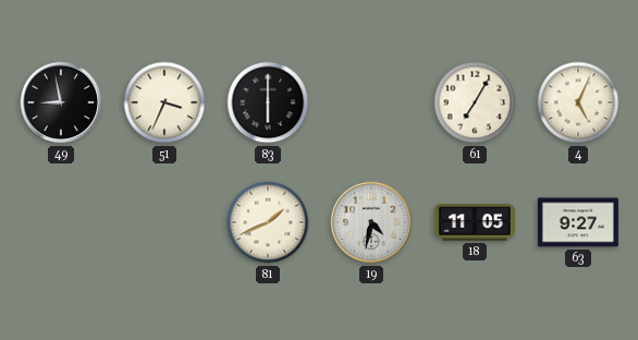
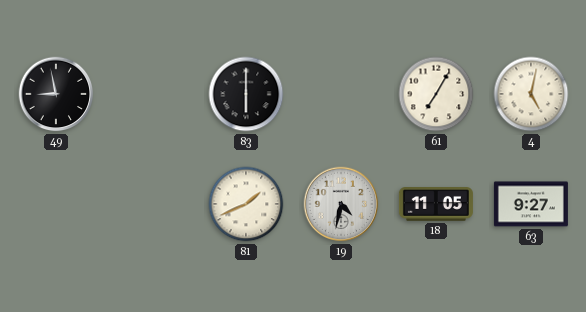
51: 3:34 -> none (164, 102)
4: 5:04 -> 5:02 (531, 94)
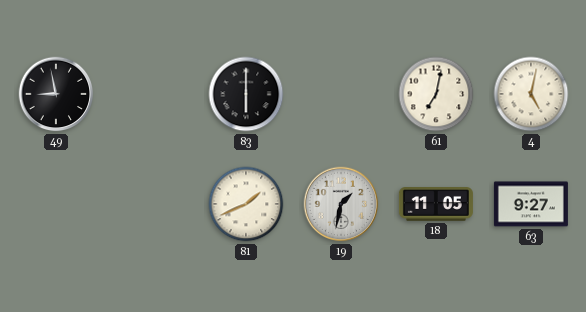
61: 7:05 -> 7:02 (436, 94)
19: 4:32 -> 1:32 (341, 204)
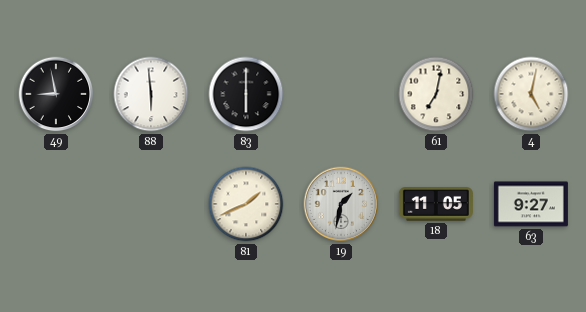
88: none -> 5:59 (151, 94)
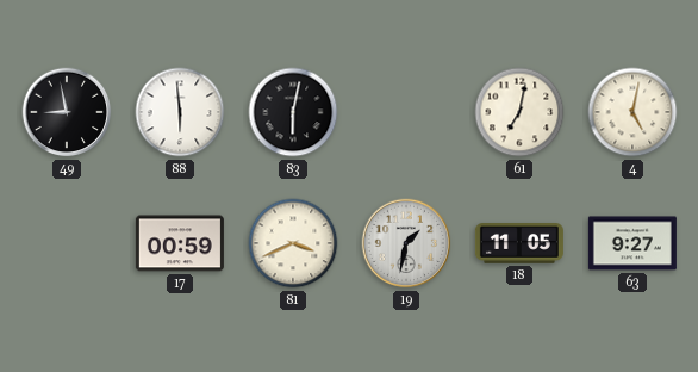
83: 6:00 -> 6:02 (293, 112)
17: none -> 00:59 (180, 243)
81: 1:41 -> 3:41 (293, 243)
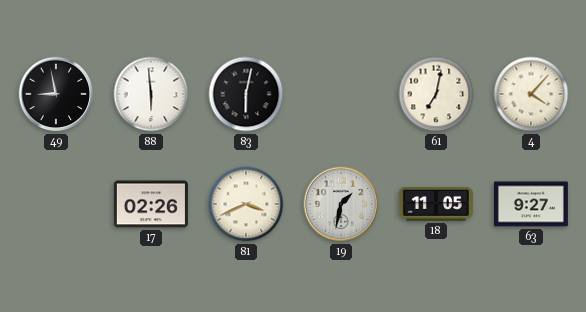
4: 5:02 -> 4:07 (531, 94)
17: 00:59 -> 02:26 (151, 204)
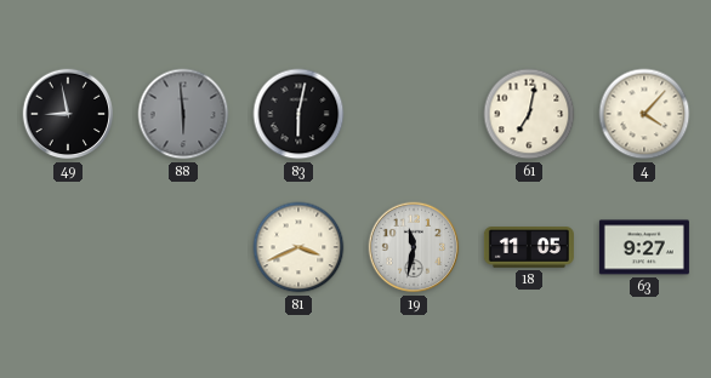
88 dial: white -> grey (183, 114)
17: 02:26 -> none (151, 204)
19: 1:32 -> 11:32 (414, 247)
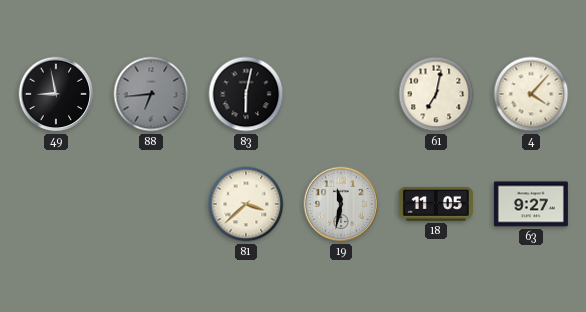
88: 5:59 -> 6:44 (151, 94)
81: 3:41 -> 3:38 (246, 204)
